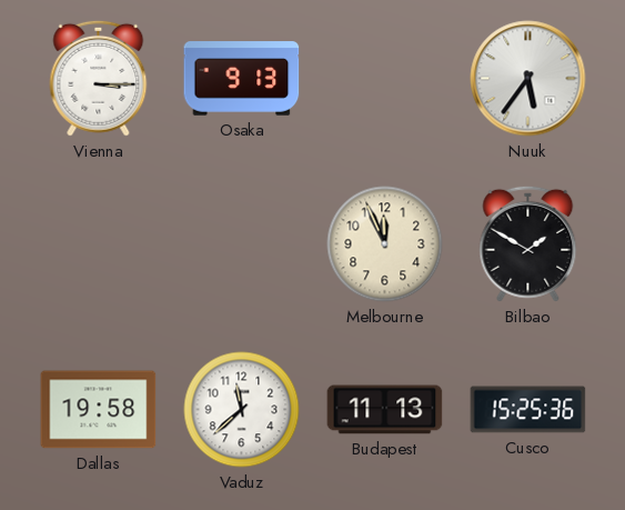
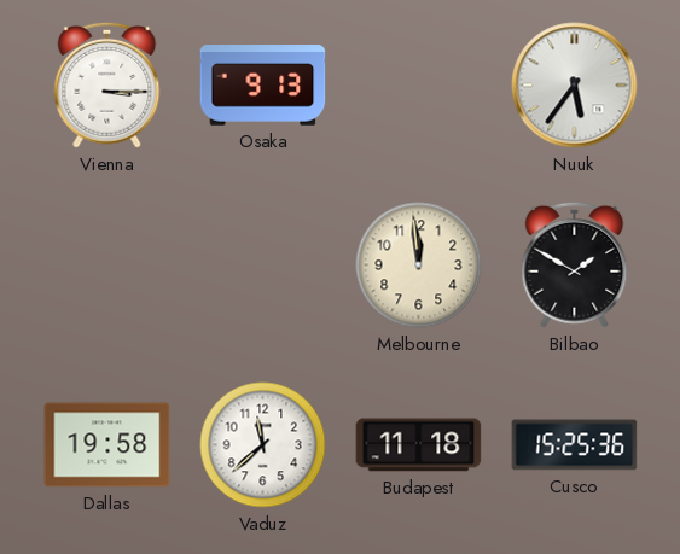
Melbourne: 11:56 -> 11:59 (419, 266)
Budapest: 11:13 -> 11:18 (419, 445)
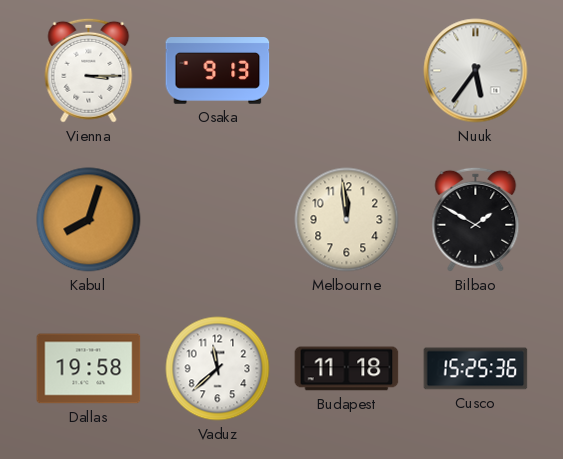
Kabul: none -> 8:03 (89, 220)
